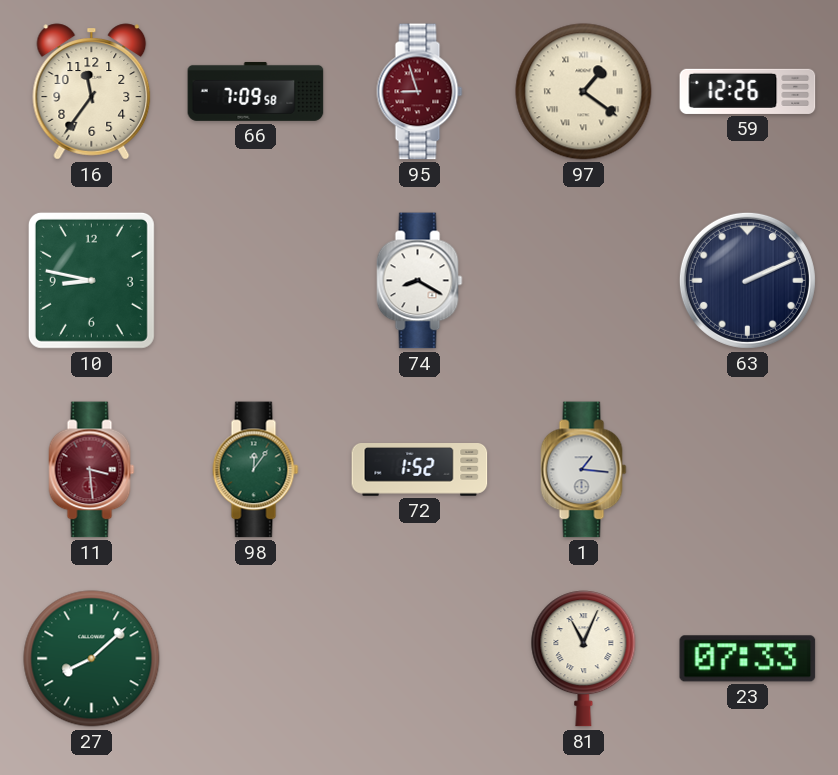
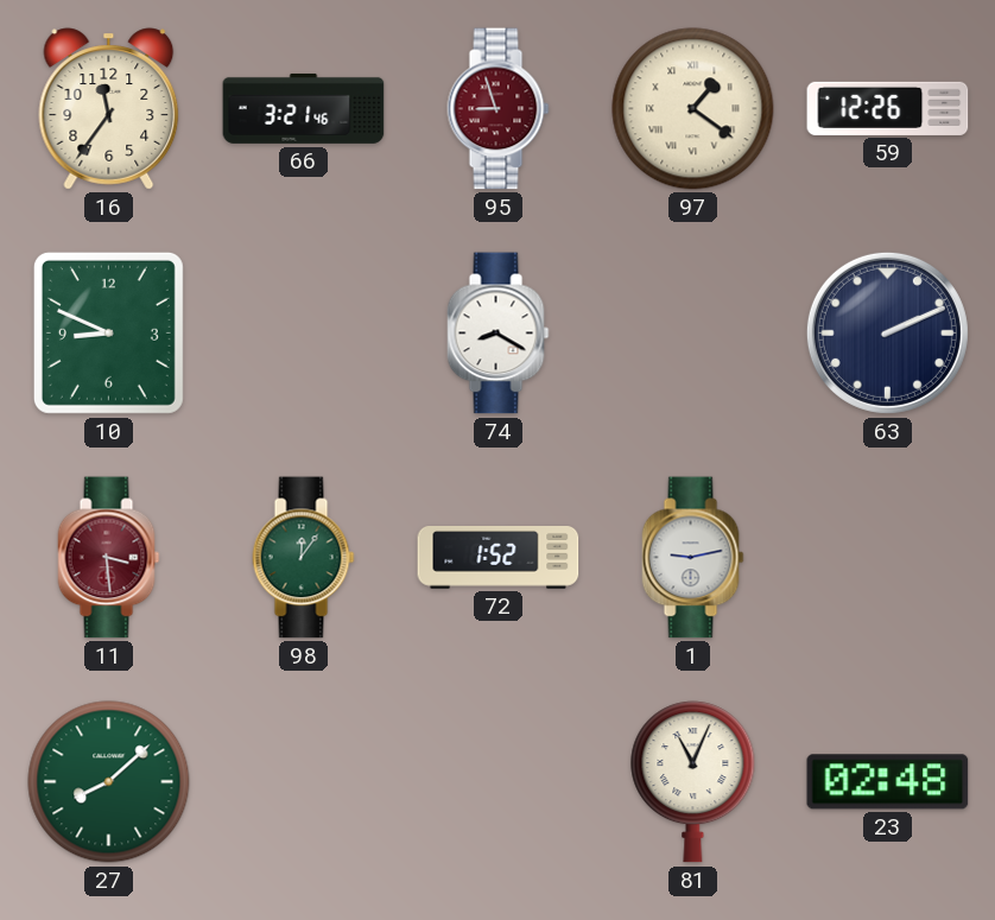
66: 7:09 -> 3:21 (304, 108)
10: 8:47 -> 8:49 (108, 332)
1: 1:16 -> 9:13 (693, 558)
23: 07:33 -> 02:48 (888, 782)
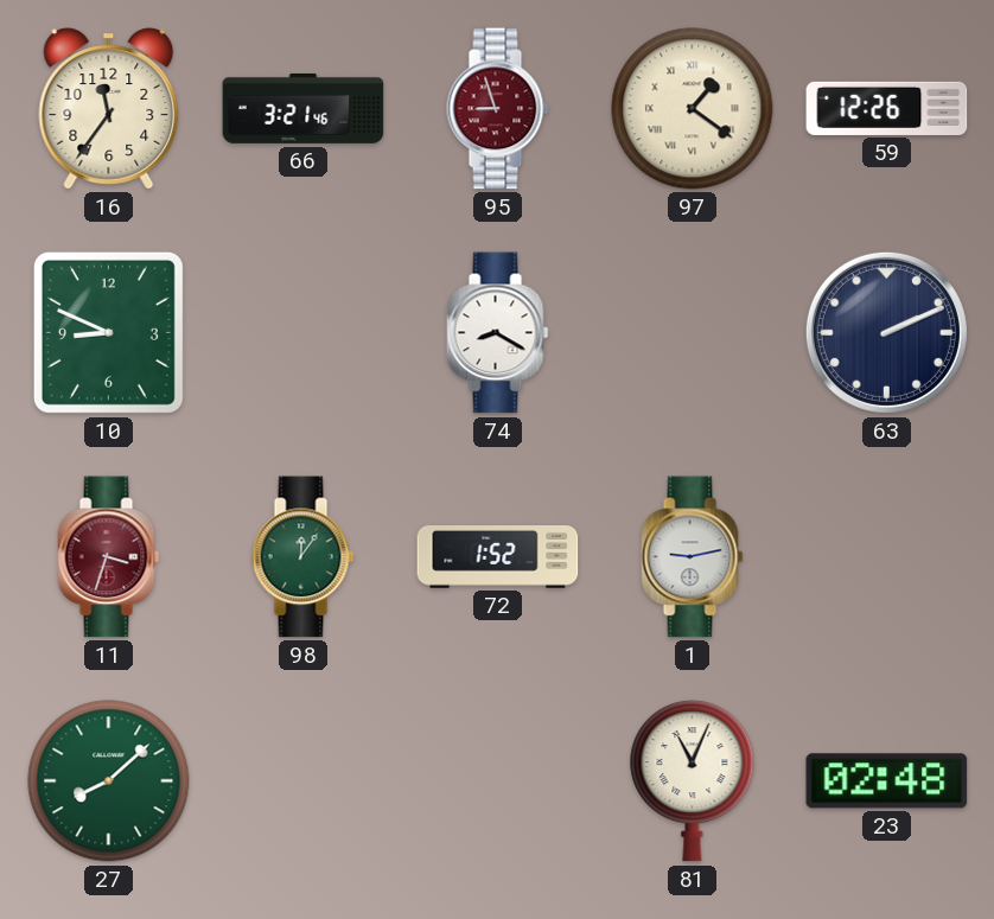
11: 3:29 -> 3:33 (109, 557)
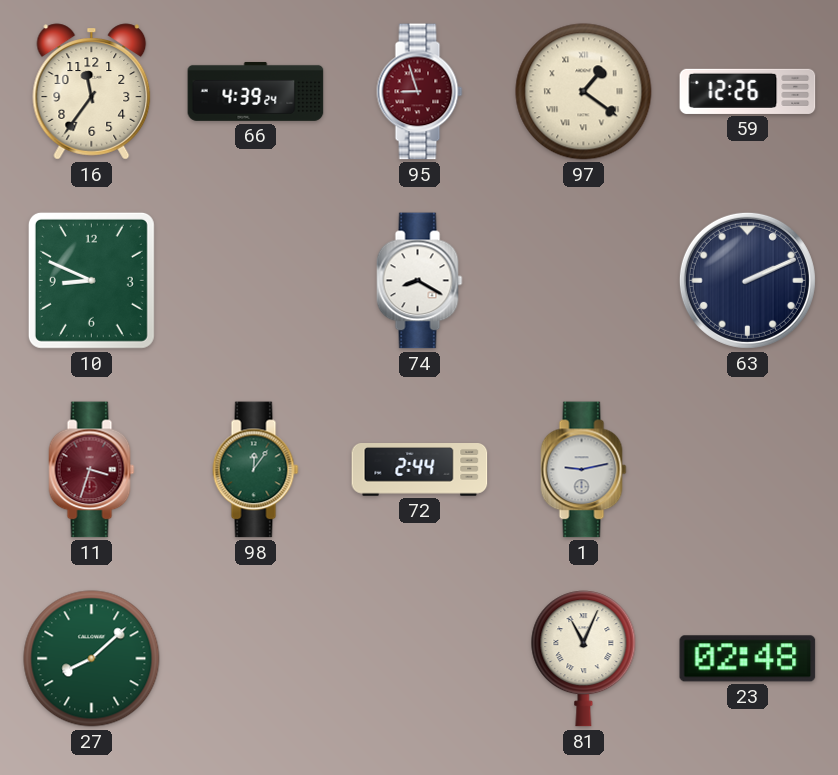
66: 3:21 -> 4:39 (256, 91)
72: 1:52 -> 2:44 (420, 470)
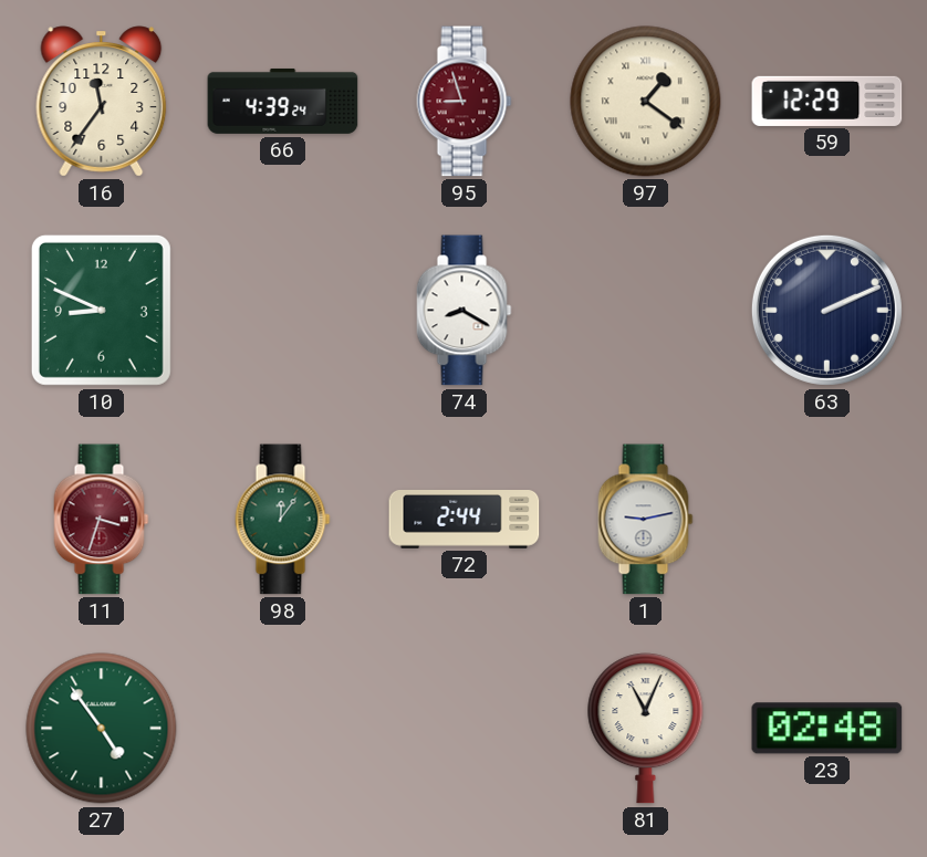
59: 12:26 -> 12:29 (827, 101)
27: 8:08 -> 4:54 (102, 729)
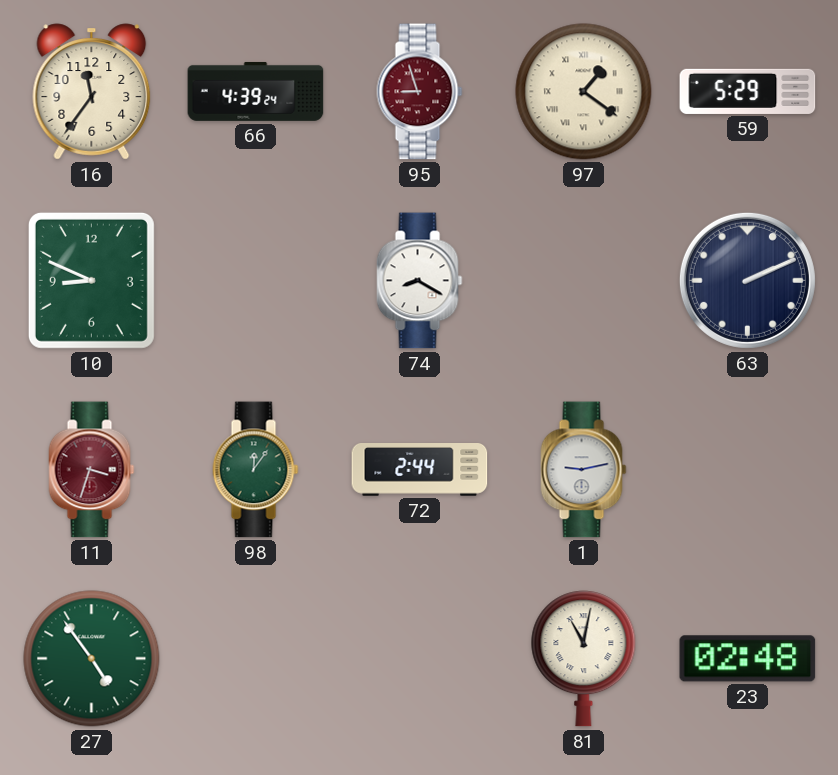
59: 12:29 -> 5:29 (748, 91)
81: 11:04 -> 11:02 (584, 659)
